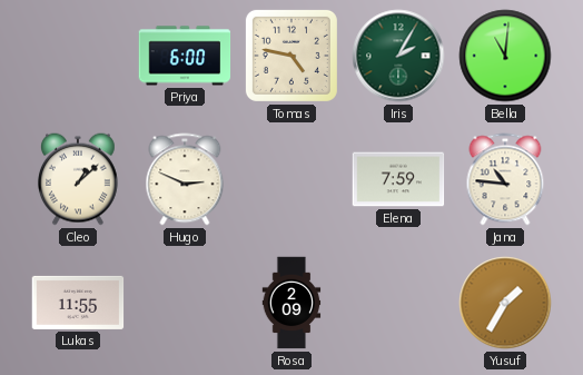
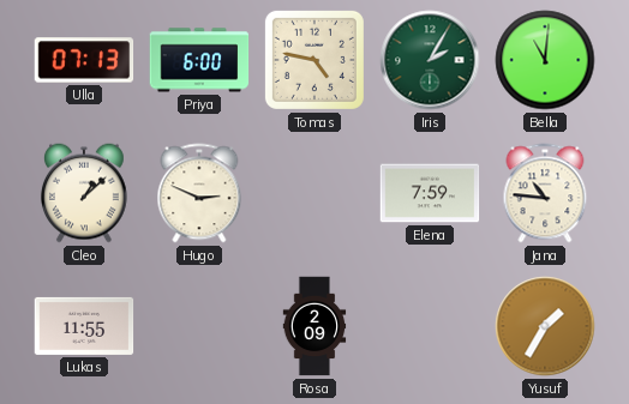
Ulla: none -> 07:13 (84, 60)
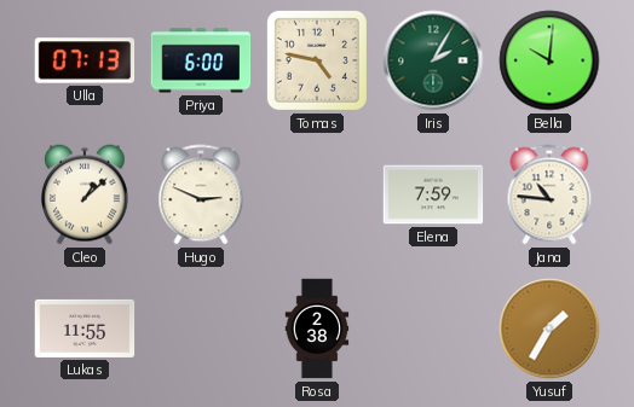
Bella: 11:01 -> 10:01 (549, 60)
Rosa: 2:09 -> 2:38 (317, 328)
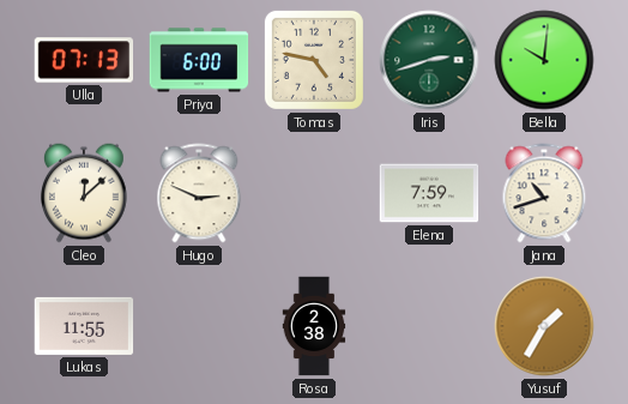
Iris: 2:05 -> 2:42 (429, 60)
Cleo: 1:08 -> 12:08 (84, 193)
Jana: 10:46 -> 10:42 (544, 193)
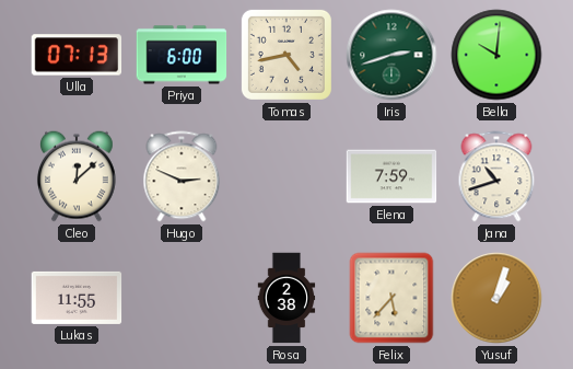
Tomas: 4:47 -> 4:43 (286, 55)
Felix: none -> 5:37 (391, 298)
Yusuf: 1:35 -> 1:03 (496, 298)
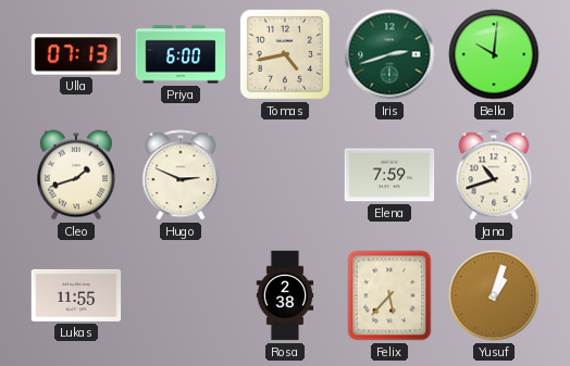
Cleo: 12:08 -> 1:42 (76, 175)
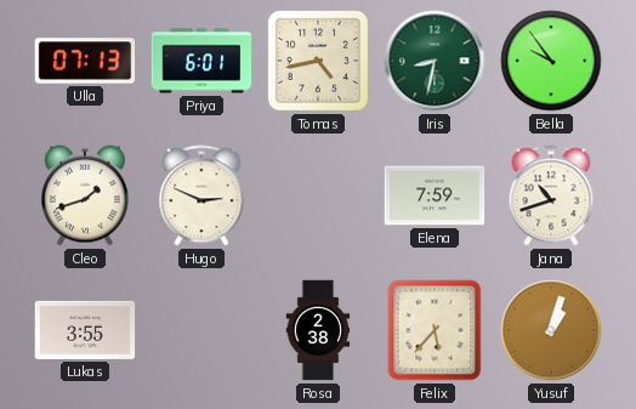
Priya: 6:00 -> 6:01 (201, 61)
Iris: 2:42 -> 8:32 (435, 61)
Bella: 10:01 -> 9:54 (551, 61)
Lukas: 11:55 -> 3:55 (85, 330)
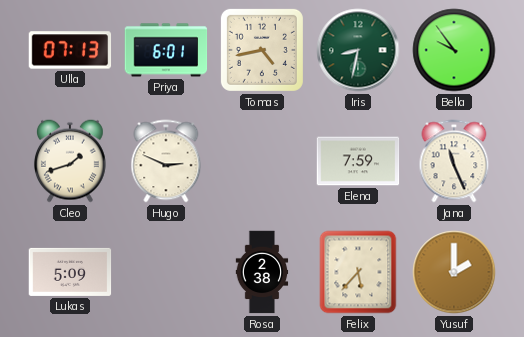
Jana: 10:42 -> 11:26 (454, 161)
Lukas: 3:55 -> 5:09 (70, 272)
Yusuf: 1:03 -> 2:00 (454, 272)
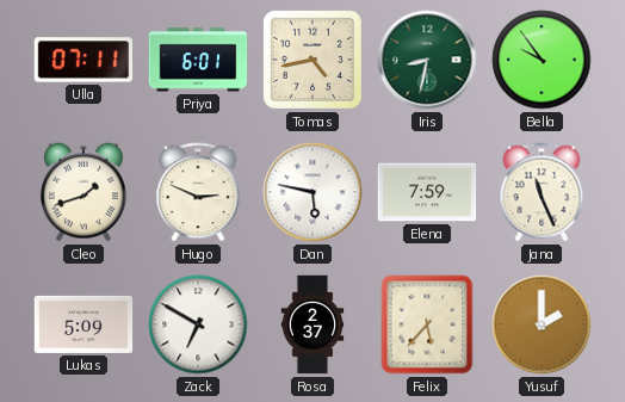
Ulla: 07:13 -> 07:11 (83, 60)
Dan: none -> 5:47 (312, 192)
Zack: none -> 6:50 (198, 324)
Rosa: 2:38 -> 2:37 (312, 324)
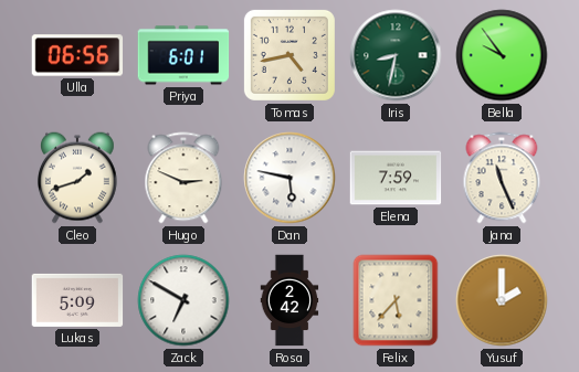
Ulla: 07:11 -> 06:56 (77, 55)
Rosa: 2:37 -> 2:42 (289, 300)
